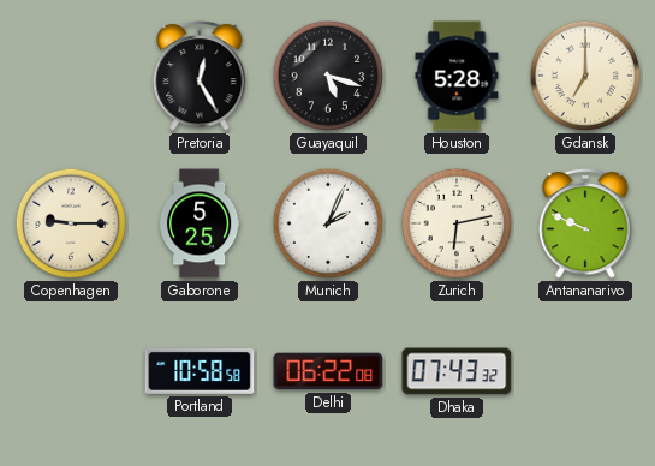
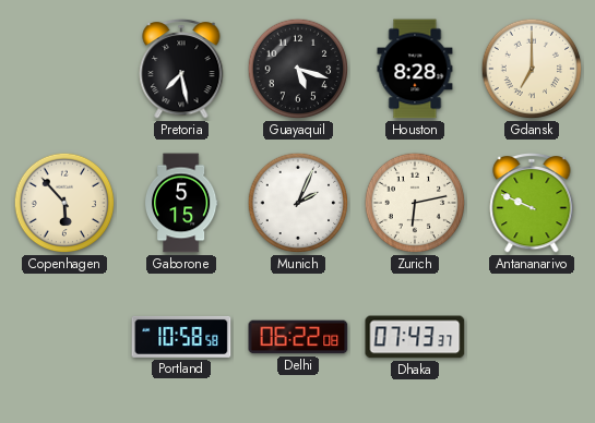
Pretoria: 12:25 -> 7:28 (181, 69)
Houston: 5:28 -> 8:28 (415, 69)
Copenhagen: 9:15 -> 5:53 (64, 203)
Gaborone: 5:25 -> 5:15 (181, 203)
Dhaka: 07:43:32 -> 07:43:37 (415, 337)
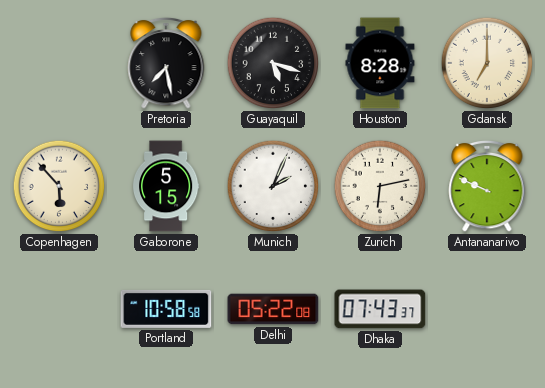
Delhi: 06:22 -> 05:22 (273, 309)
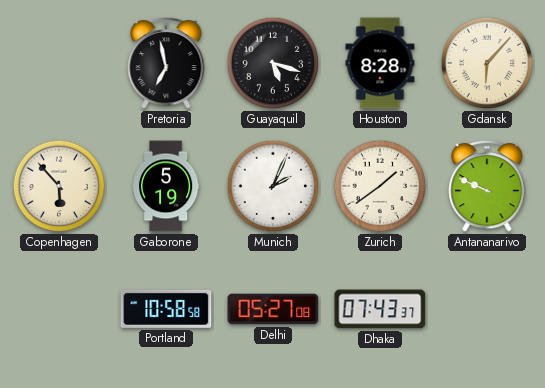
Pretoria: 7:28 -> 6:58 (166, 63)
Gdansk: 7:00 -> 6:07 (487, 63)
Gaborone: 5:15 -> 5:19 (166, 186)
Zurich: 6:13 -> 1:39 (380, 186)
Delhi: 05:22 -> 05:27 (273, 309)
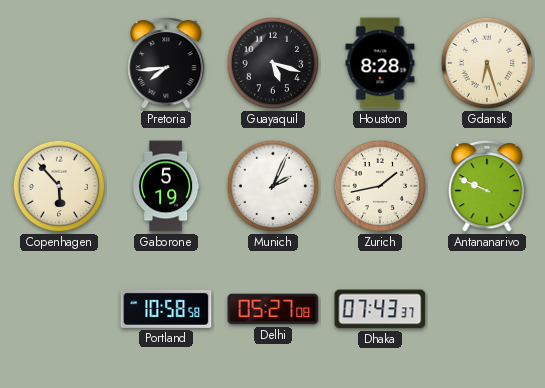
Pretoria: 6:58 -> 7:44 (166, 63)
Gdansk: 6:07 -> 6:27 (487, 63)
Zurich: 1:39 -> 1:43 (380, 186)
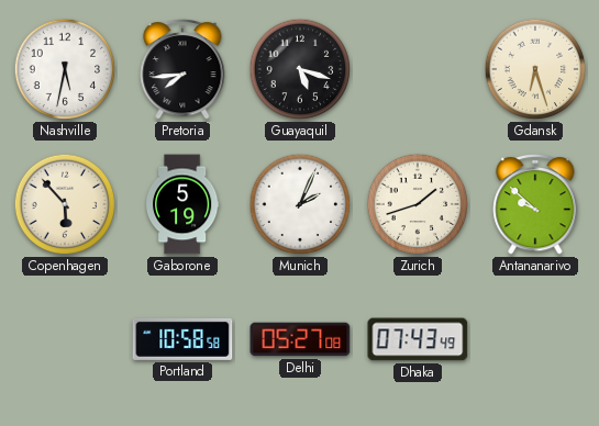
Nashville: none -> 5:32 (65, 69)
Houston: 8:28 -> none (380, 63)
Zurich: 1:43 -> 1:42 (418, 204)
Antananarivo: 9:49 -> 9:52 (535, 204)
Dhaka: 07:43:37 -> 07:43:49 (418, 339)
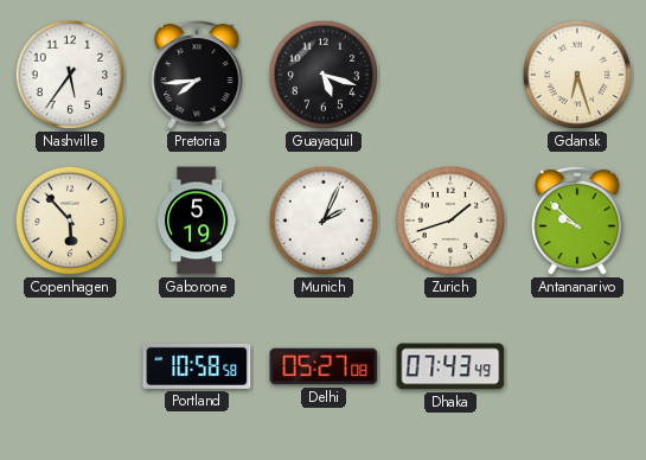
Nashville: 5:32 -> 5:36 (70, 75)
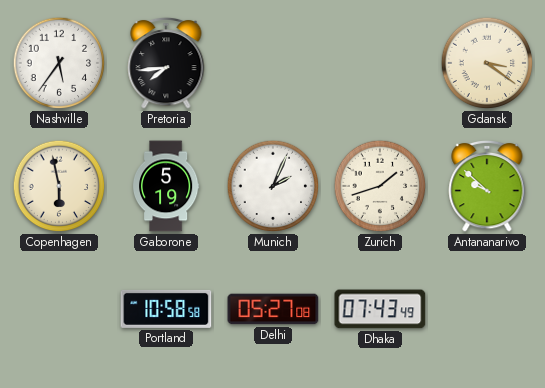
Guayaquil: 5:18 -> none (324, 75)
Gdansk: 6:27 -> 3:21 (487, 63)
Copenhagen: 5:53 -> 5:58 (59, 186)
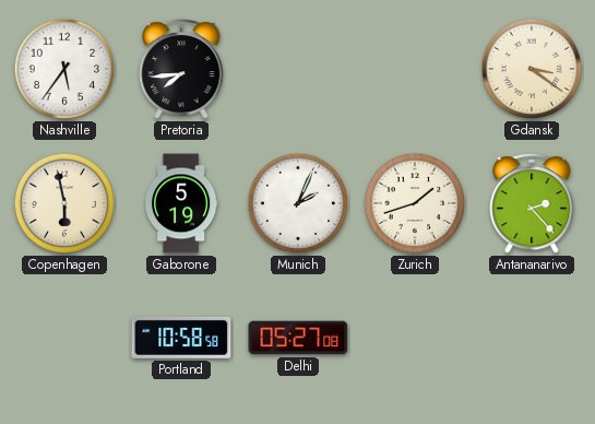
Antananarivo: 9:52 -> 2:23 (532, 203)
Dhaka: 07:43 -> none (380, 309)
